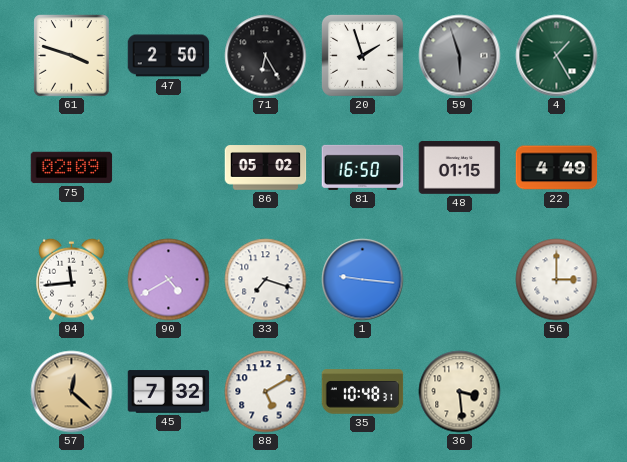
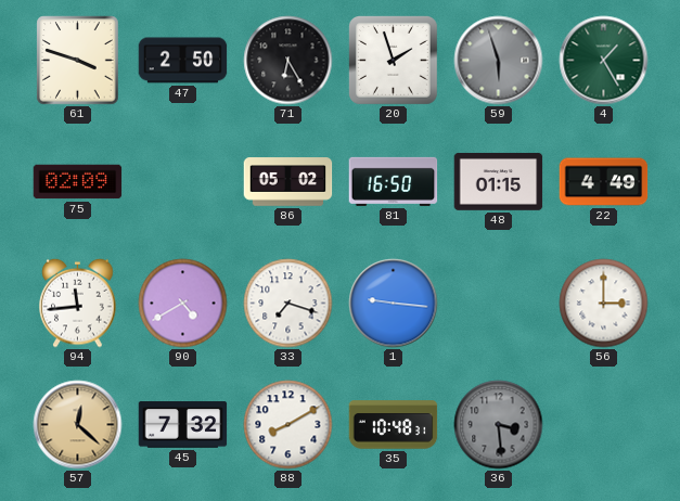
88: 5:10 -> 8:10 (288, 425)
36 dial: cream -> grey (499, 425)
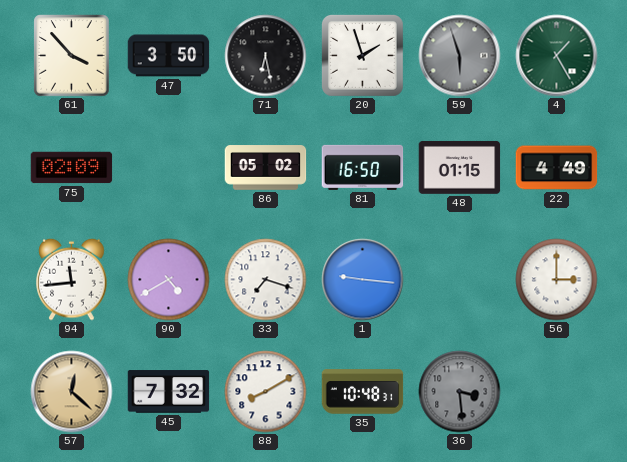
61: 3:48 -> 3:53 (72, 56)
47: 2:50 -> 3:50 (169, 56)
71: 6:25 -> 6:28 (266, 56)
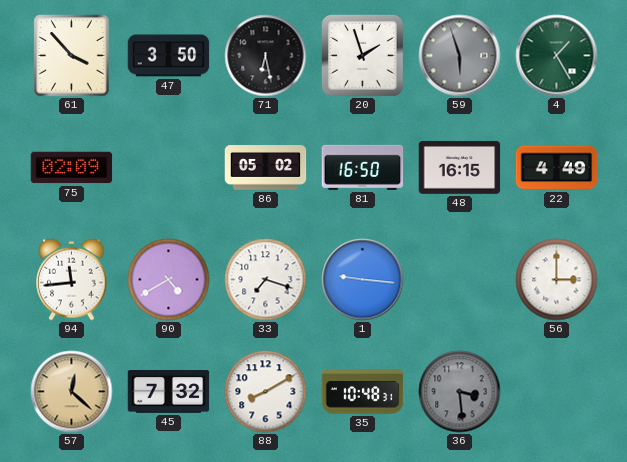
48: 01:15 -> 16:15 (460, 167)
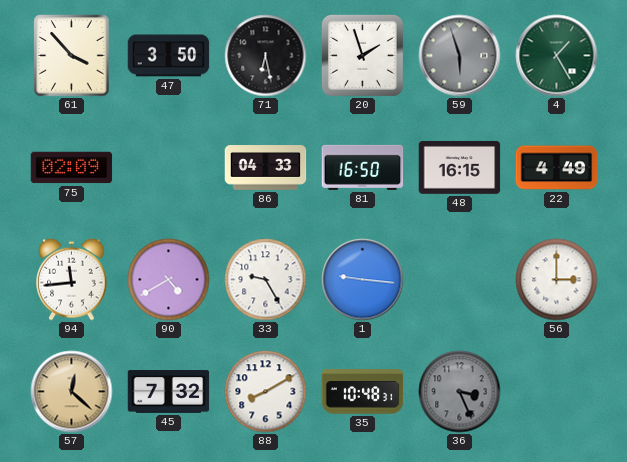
86: 05:02 -> 04:33 (266, 168)
33: 7:18 -> 9:25 (266, 280)
36: 3:29 -> 3:26 (460, 392)
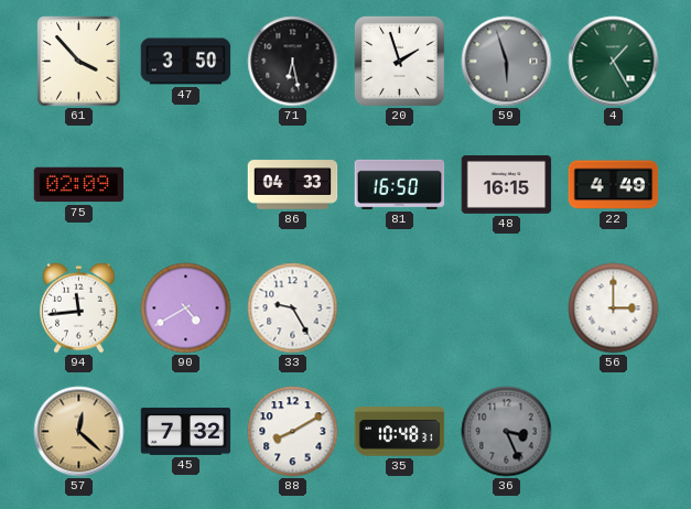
1: 9:16 -> none (363, 280)
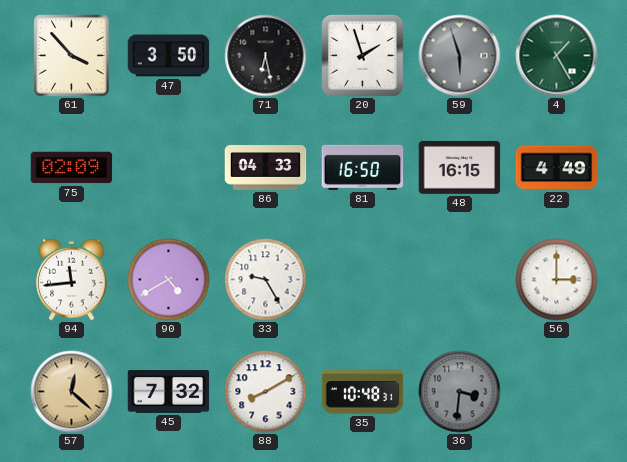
36: 3:26 -> 3:31 (460, 392)
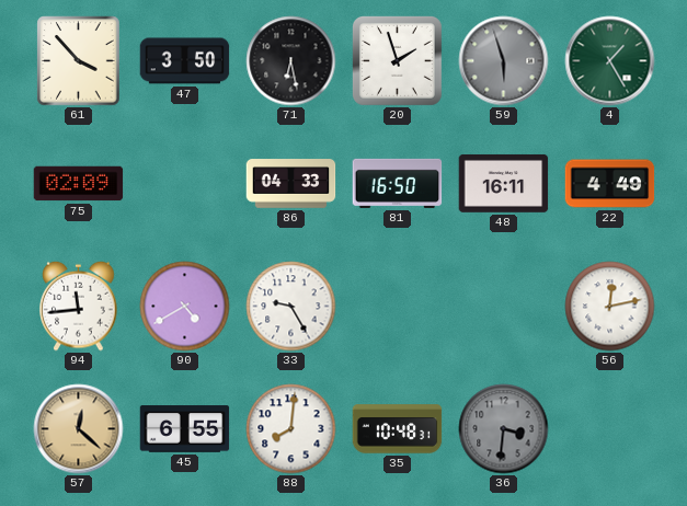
48: 16:15 -> 16:11 (504, 183)
56: 3:00 -> 12:13 (610, 307)
45: 7:32 -> 6:55 (185, 429)
88: 8:10 -> 8:01 (291, 429)
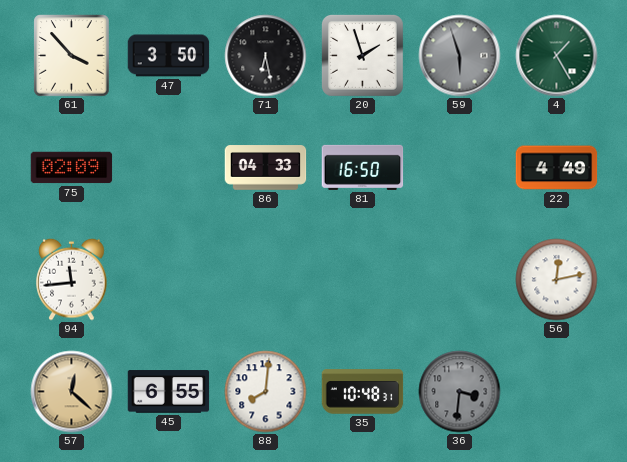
48: 16:11 -> none (504, 183)
90: 4:40 -> none (185, 307)
33: 9:25 -> none (291, 307)
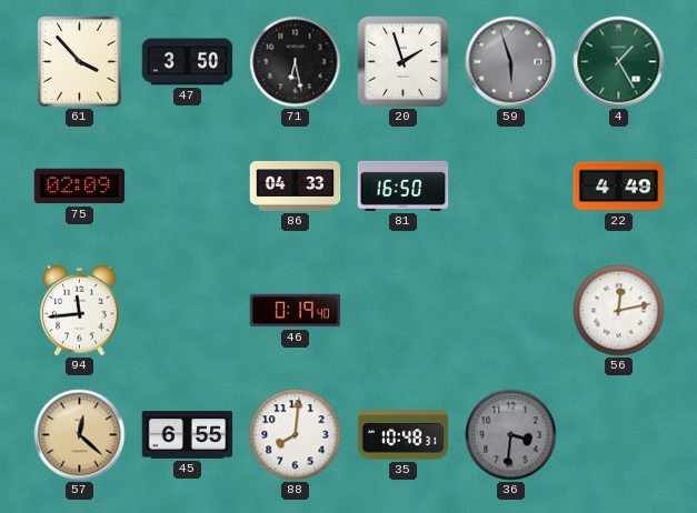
46: none -> 0:19 (296, 311)
